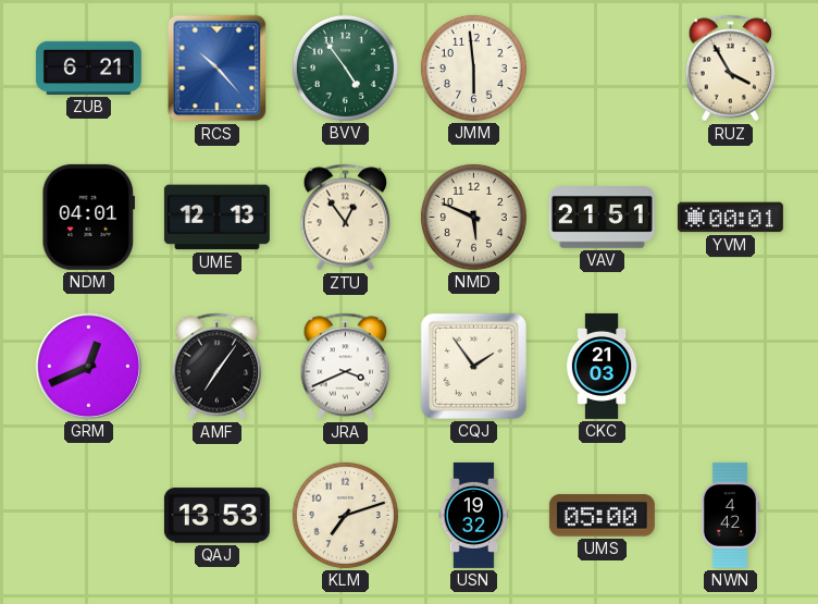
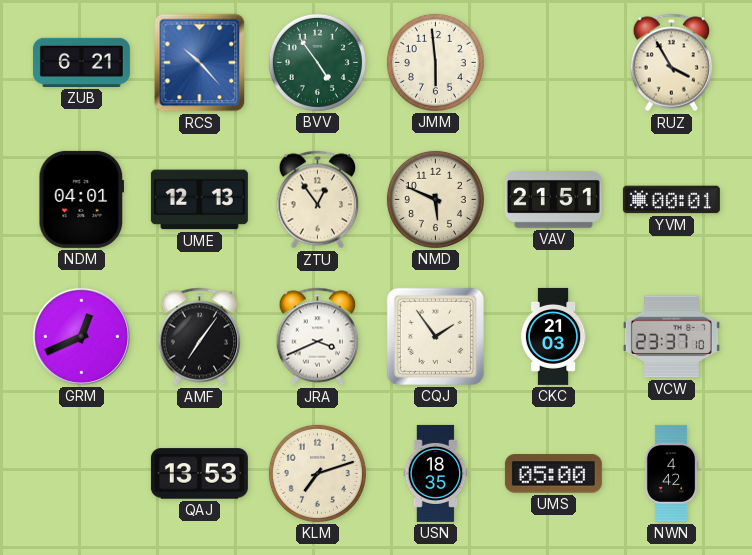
VCW: none -> 23:37 (671, 337)
USN: 19:32 -> 18:35 (436, 473)
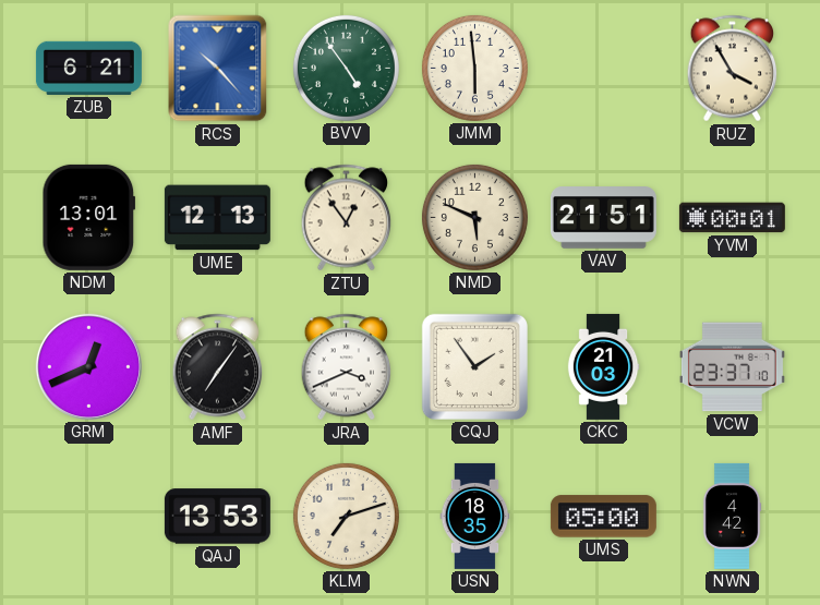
NDM: 04:01 -> 13:01 (89, 217)
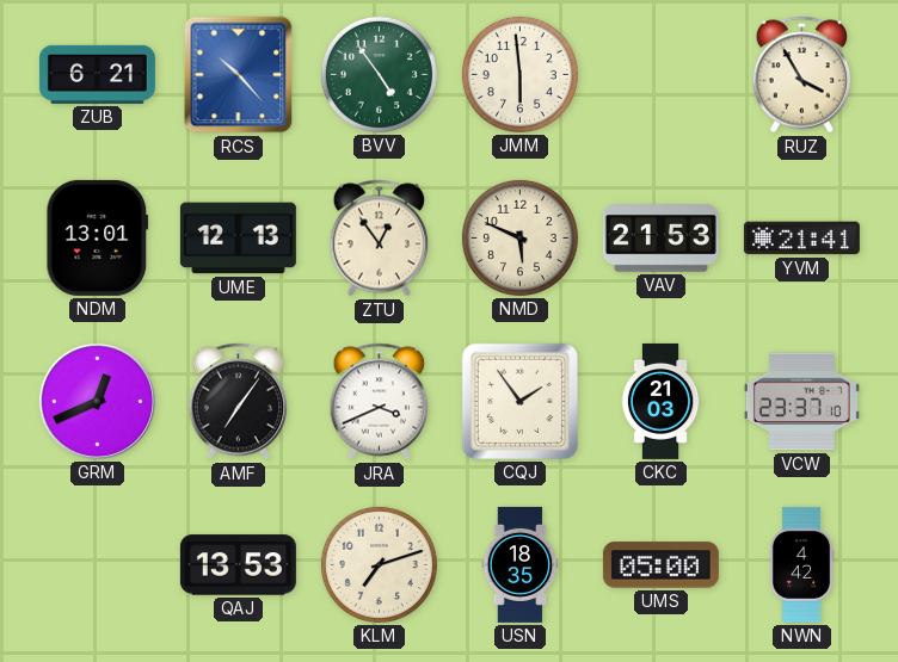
VAV: 21:51 -> 21:53 (660, 239)
YVM: 00:01 -> 21:41 (801, 239)
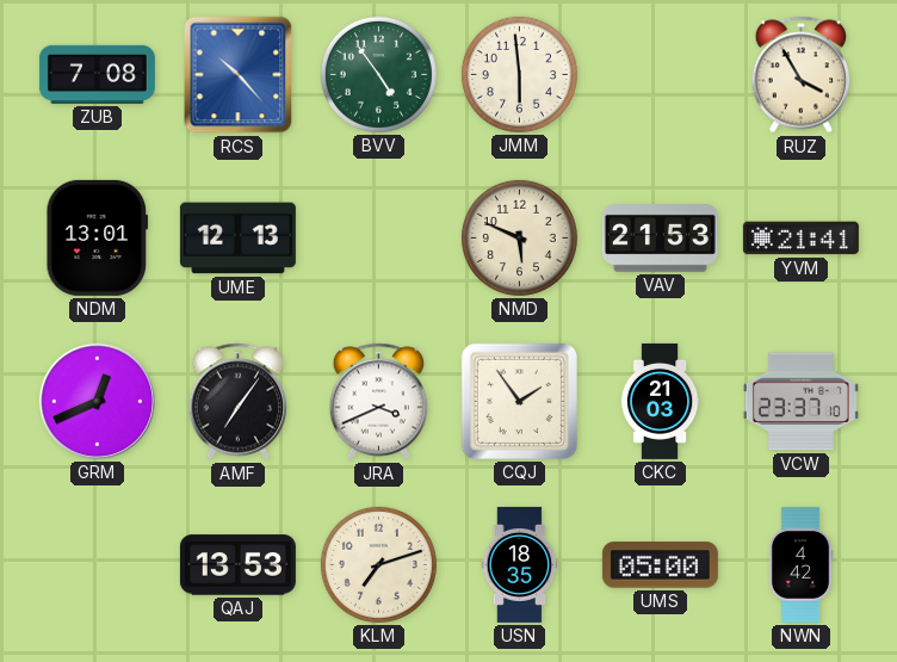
ZUB: 6:21 -> 7:08 (97, 74)
ZTU: 12:54 -> none (380, 239)
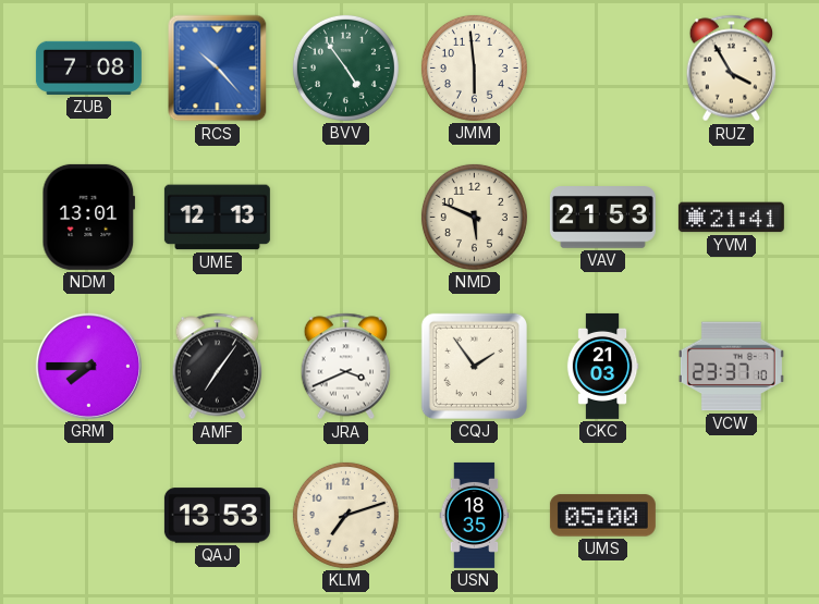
GRM: 12:41 -> 7:45 (88, 366)
NWN: 4:42 -> none (800, 564)
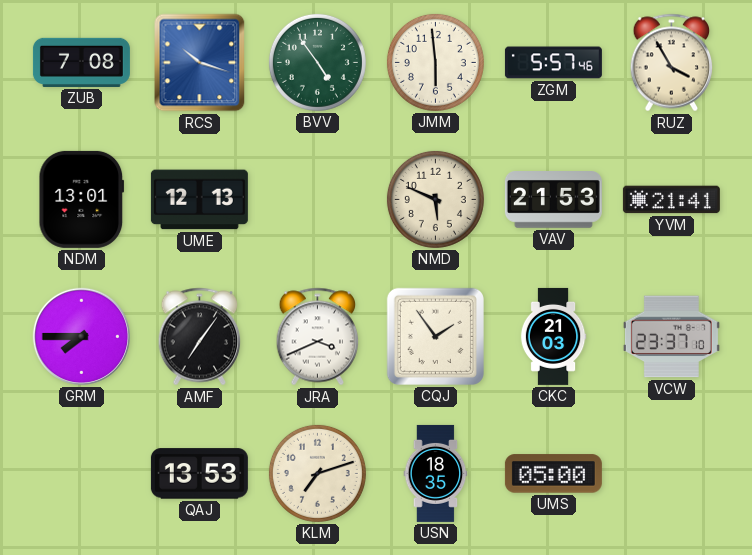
RCS: 10:23 -> 10:18 (200, 63)
ZGM: none -> 5:57 (553, 63)
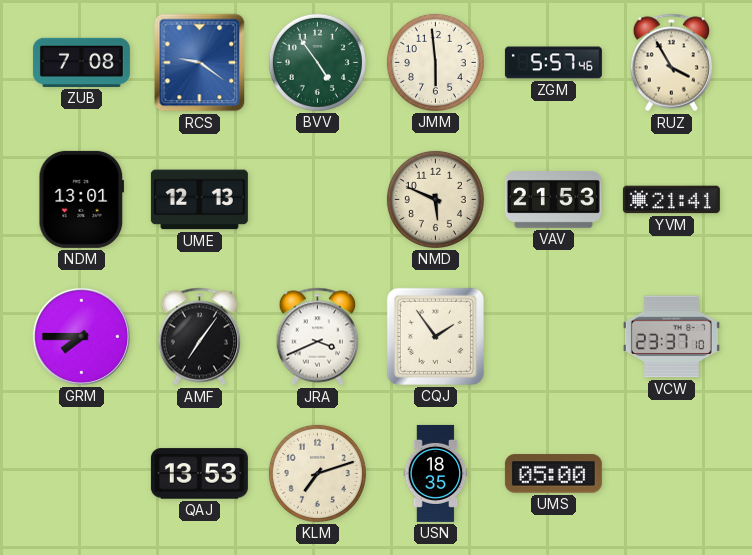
RCS: 10:18 -> 9:21 (200, 63)
CKC: 21:03 -> none (553, 336)
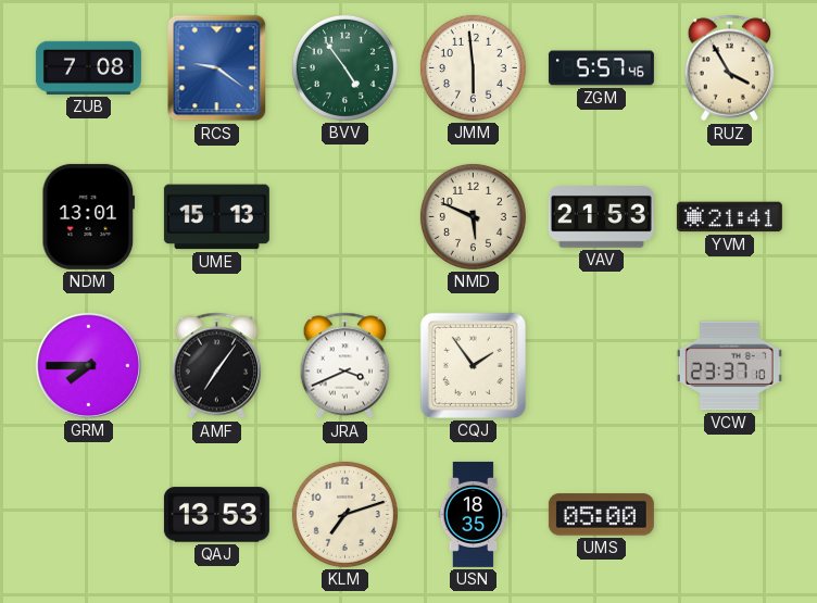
UME: 12:13 -> 15:13 (216, 217)
